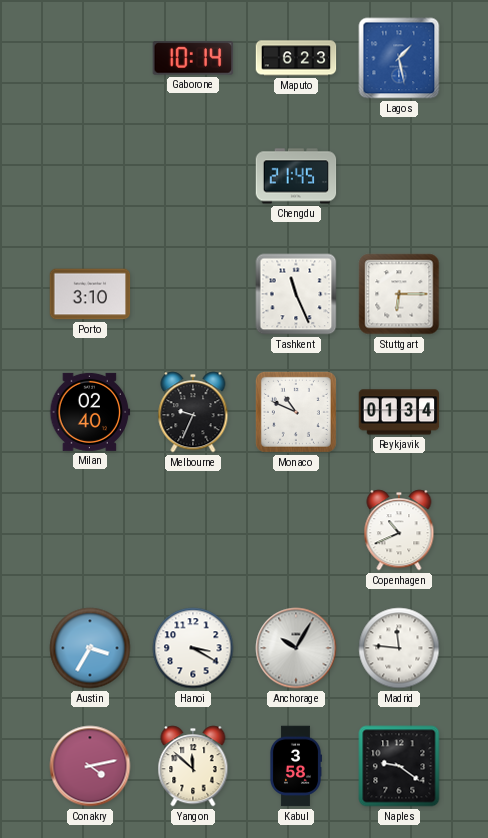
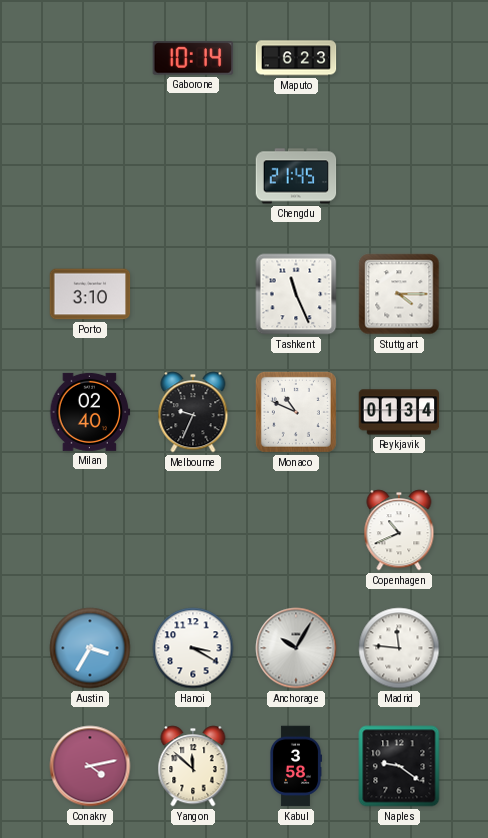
Lagos: 1:28 -> none (399, 58)
Stuttgart: 6:15 -> 4:15 (399, 294)
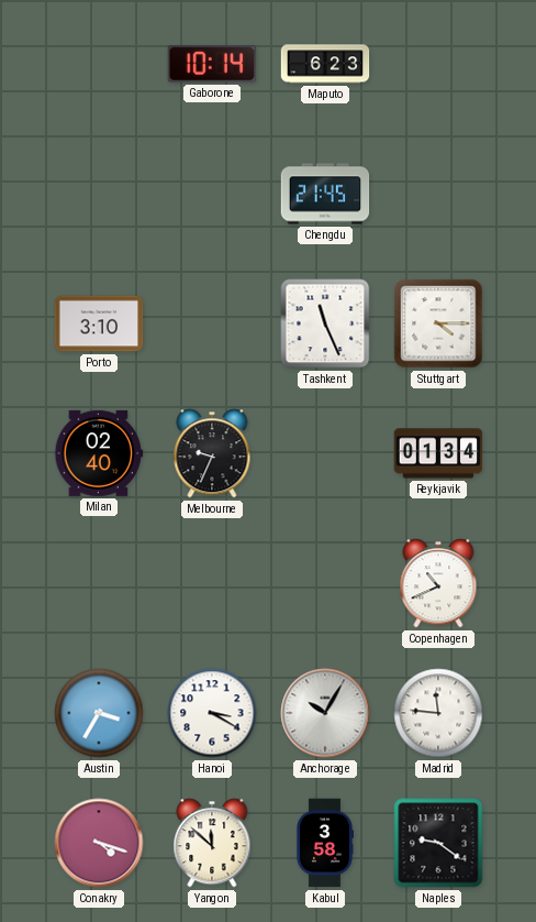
Monaco: 10:49 -> none (296, 412)
Conakry: 4:13 -> 4:18 (99, 843)
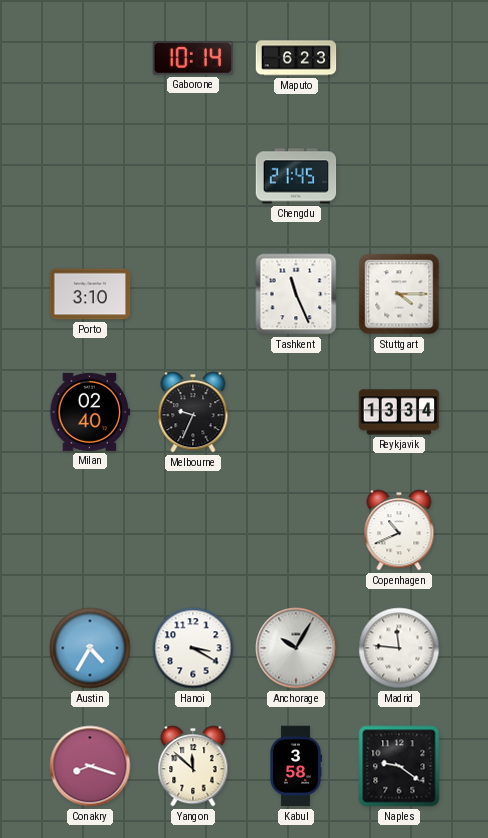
Reykjavik: 01:34 -> 13:34 (399, 412)
Austin: 3:35 -> 4:35 (90, 648)
Conakry: 4:18 -> 8:18 (90, 766)
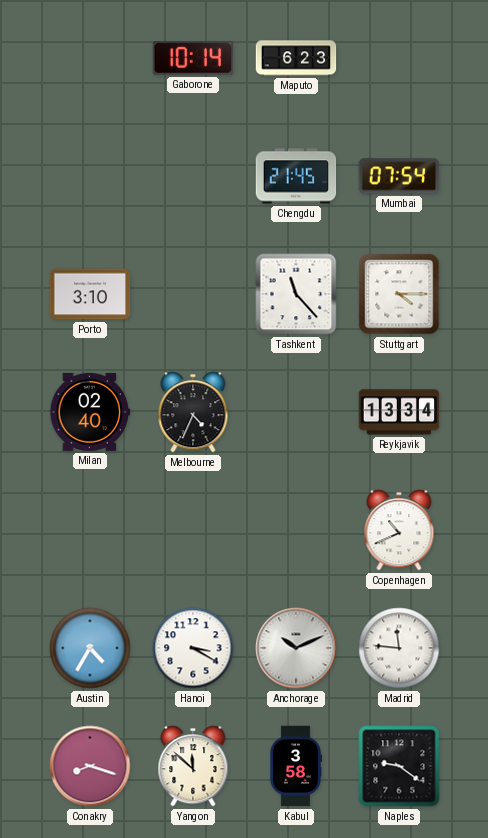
Mumbai: none -> 07:54 (399, 176)
Tashkent: 11:26 -> 11:23 (296, 294)
Melbourne: 9:34 -> 4:34 (193, 412)
Anchorage: 10:05 -> 10:11 (296, 648)
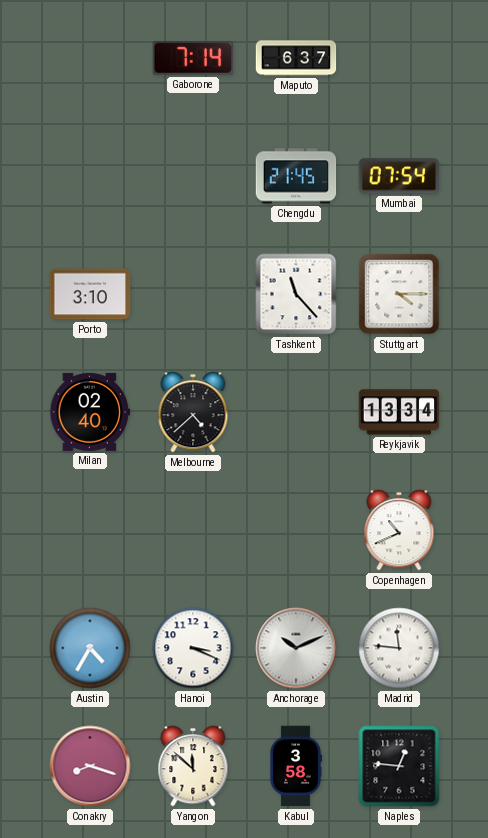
Gaborone: 10:14 -> 7:14 (193, 58)
Maputo: 6:23 -> 6:37 (296, 58)
Melbourne: 4:34 -> 4:38 (193, 412)
Hanoi: 3:20 -> 3:19 (193, 648)
Naples: 9:21 -> 12:46 (399, 766)
